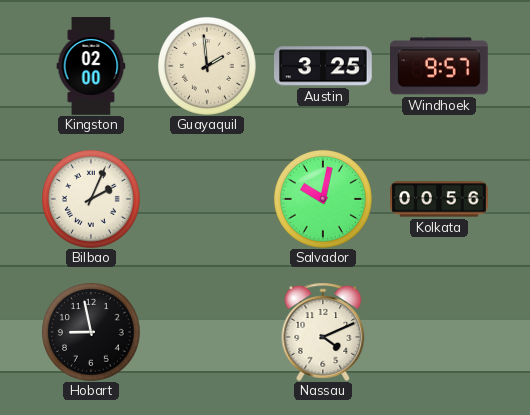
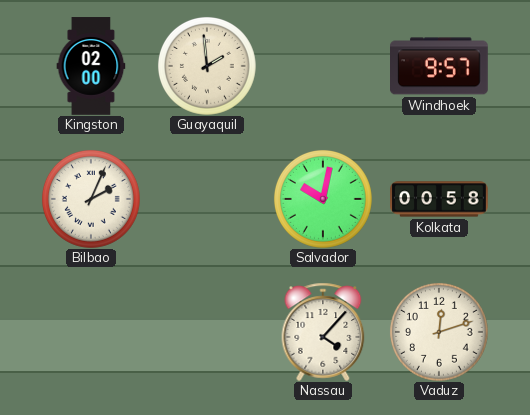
Austin: 3:25 -> none (324, 66)
Kolkata: 00:56 -> 00:58 (439, 199)
Hobart: 8:58 -> none (91, 332)
Nassau: 4:11 -> 4:07 (323, 332)
Vaduz: none -> 12:12 (439, 332)
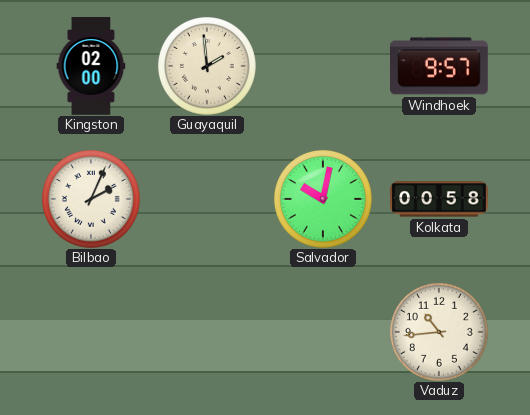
Nassau: 4:07 -> none (323, 332)
Vaduz: 12:12 -> 10:44 (439, 332)
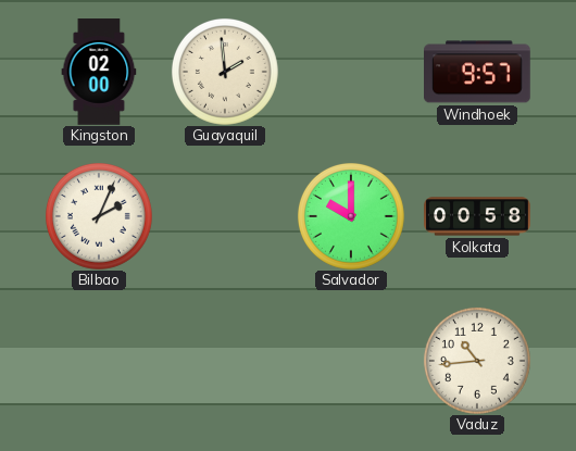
Salvador: 10:02 -> 10:00 (351, 216)
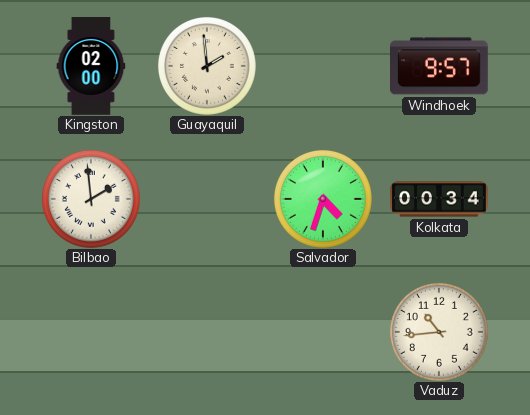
Bilbao: 2:04 -> 1:59 (91, 199)
Salvador: 10:00 -> 4:33 (323, 199)
Kolkata: 00:58 -> 00:34 (439, 199)
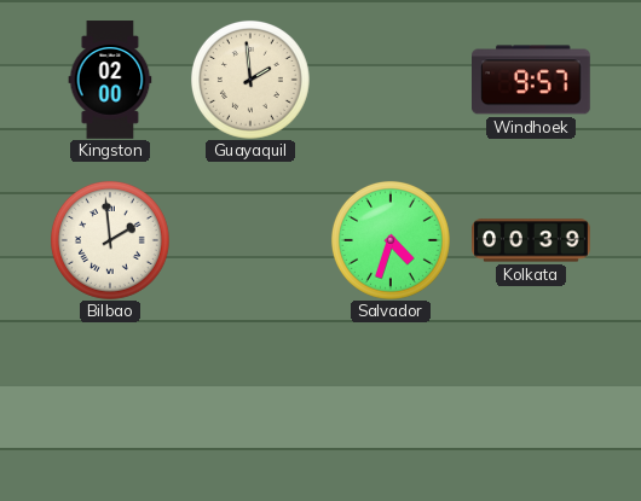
Kolkata: 00:34 -> 00:39 (531, 240)
Vaduz: 10:44 -> none (439, 332)
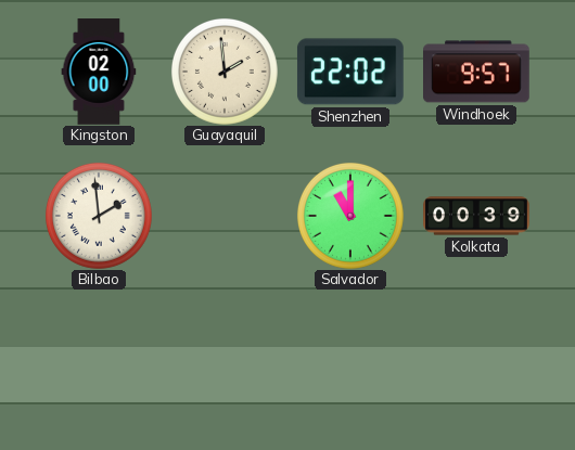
Shenzhen: none -> 22:02 (350, 72)
Salvador: 4:33 -> 11:00 (350, 216)
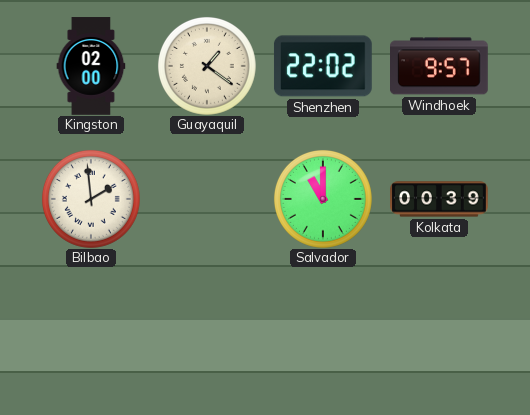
Guayaquil: 1:59 -> 1:21 (207, 66)
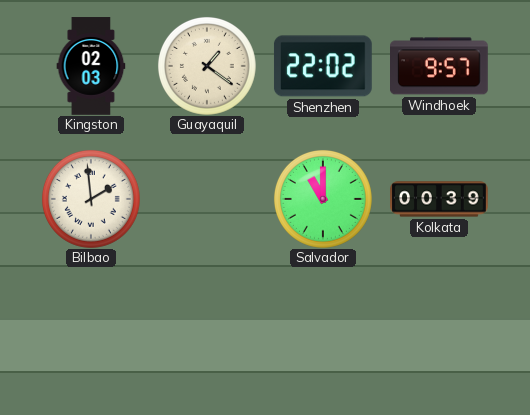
Kingston: 02:00 -> 02:03 (91, 66)
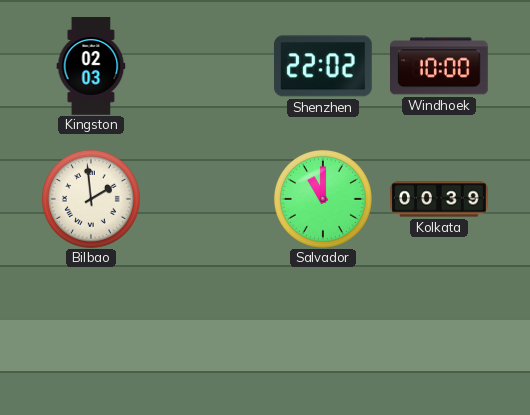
Guayaquil: 1:21 -> none (207, 66)
Windhoek: 9:57 -> 10:00 (440, 66)
